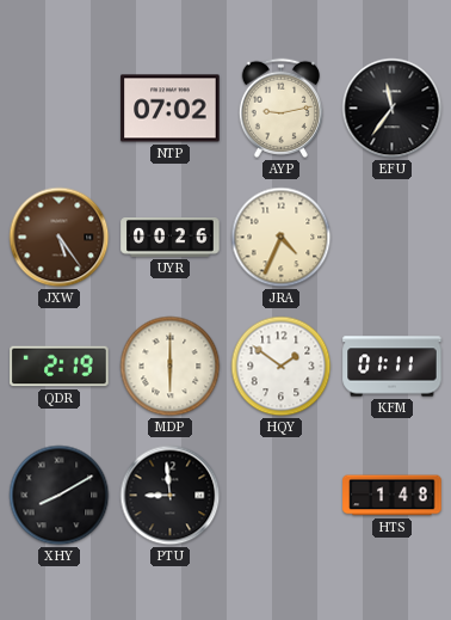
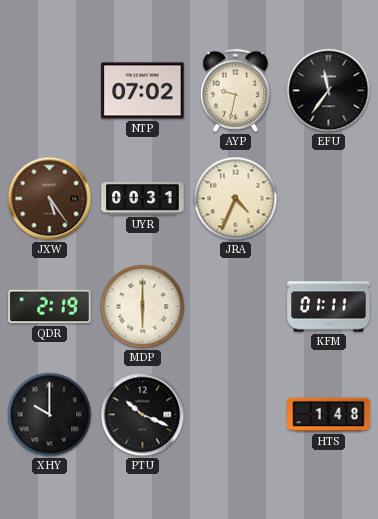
AYP: 9:13 -> 9:32 (235, 90)
UYR: 00:26 -> 00:31 (143, 199)
HQY: 1:51 -> none (282, 367)
XHY: 8:10 -> 10:00 (50, 415)
PTU: 8:59 -> 10:19 (143, 415)
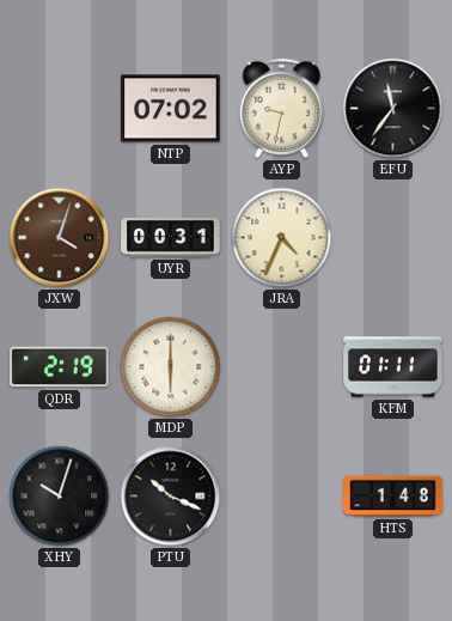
JXW: 5:24 -> 4:03 (60, 238)
XHY: 10:00 -> 10:03 (60, 497)
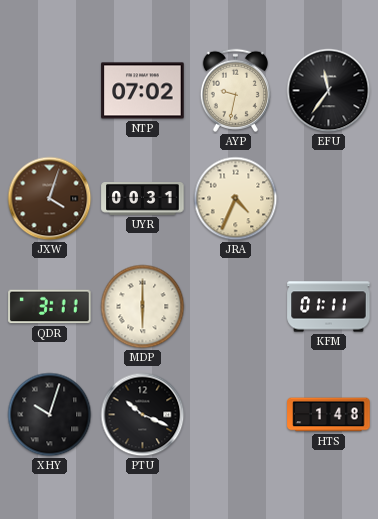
QDR: 2:19 -> 3:11 (50, 307)
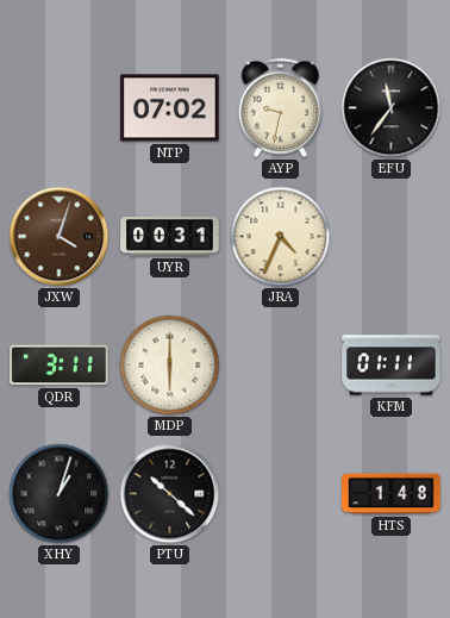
XHY: 10:03 -> 1:03 (60, 494)
PTU: 10:19 -> 10:22 (170, 494)
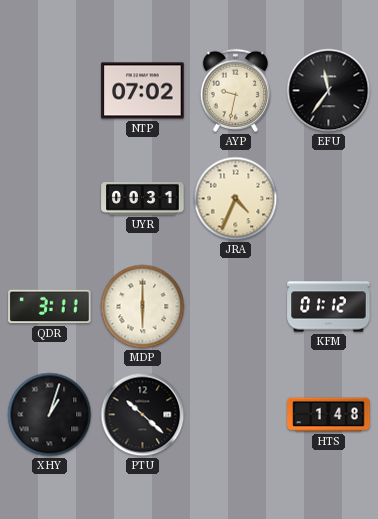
JXW: 4:03 -> none (60, 237)
KFM: 01:11 -> 01:12 (329, 307)
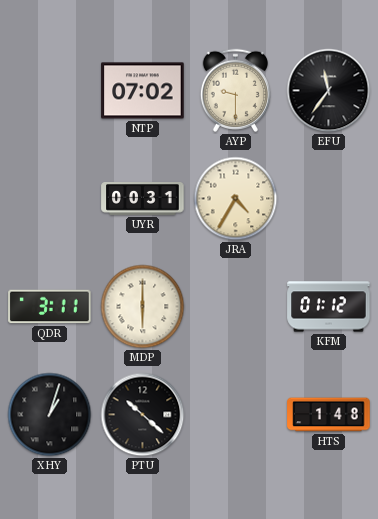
AYP: 9:32 -> 9:30 (235, 90)
JRA: 4:34 -> 4:35 (236, 199)
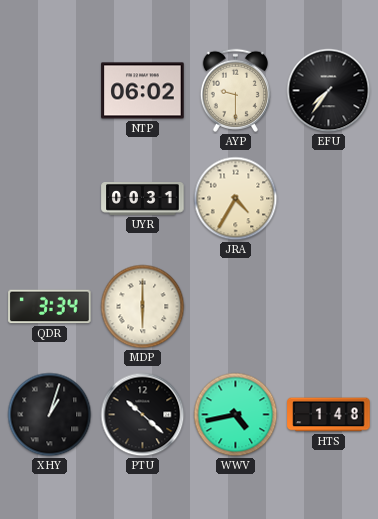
NTP: 07:02 -> 06:02 (143, 91)
EFU: 11:36 -> 7:36 (329, 91)
QDR: 3:11 -> 3:34 (50, 307)
KFM: 01:12 -> none (329, 307)
WWV: none -> 4:43 (236, 415)
